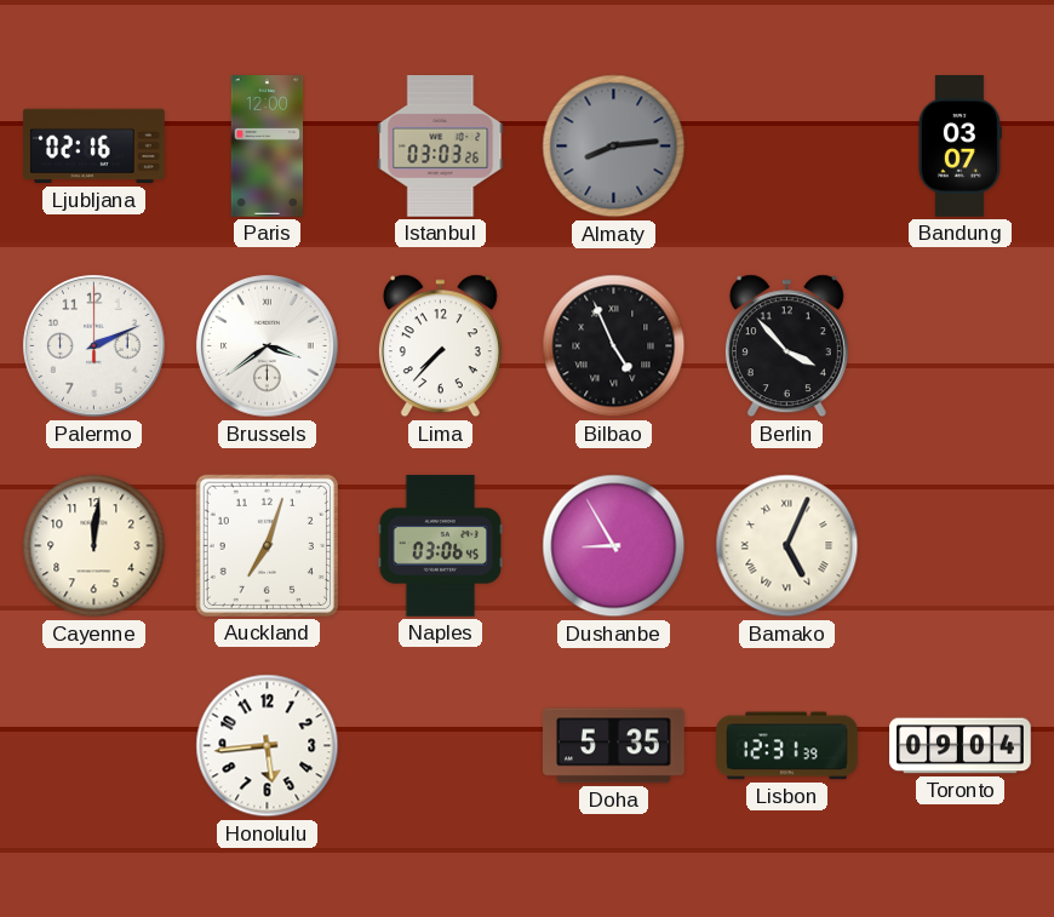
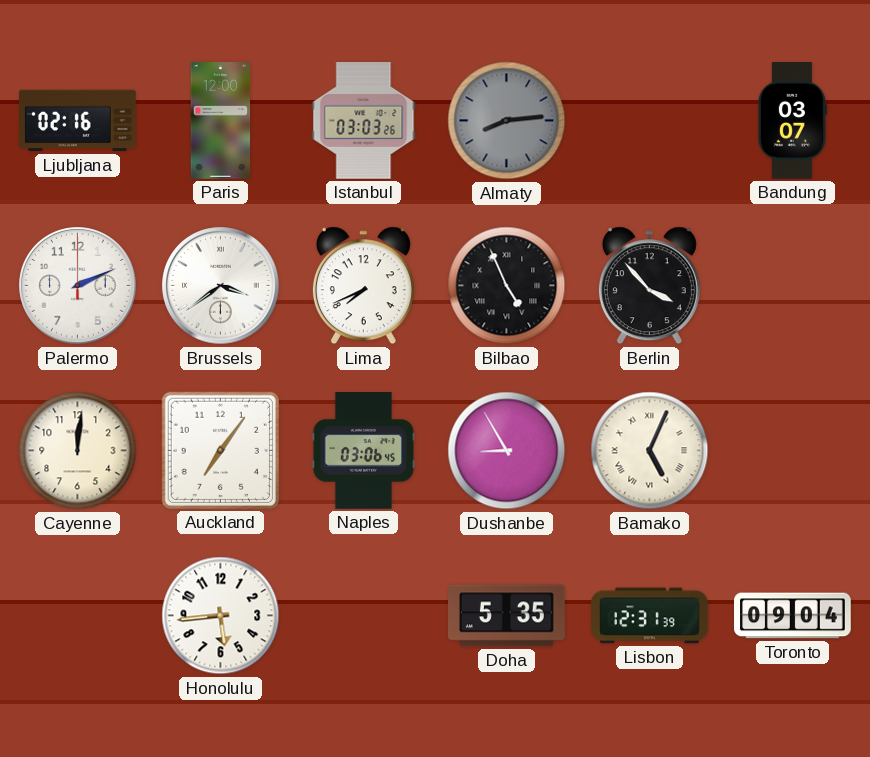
Lima: 7:37 -> 7:41 (363, 286)
Auckland: 7:03 -> 7:06 (220, 450)
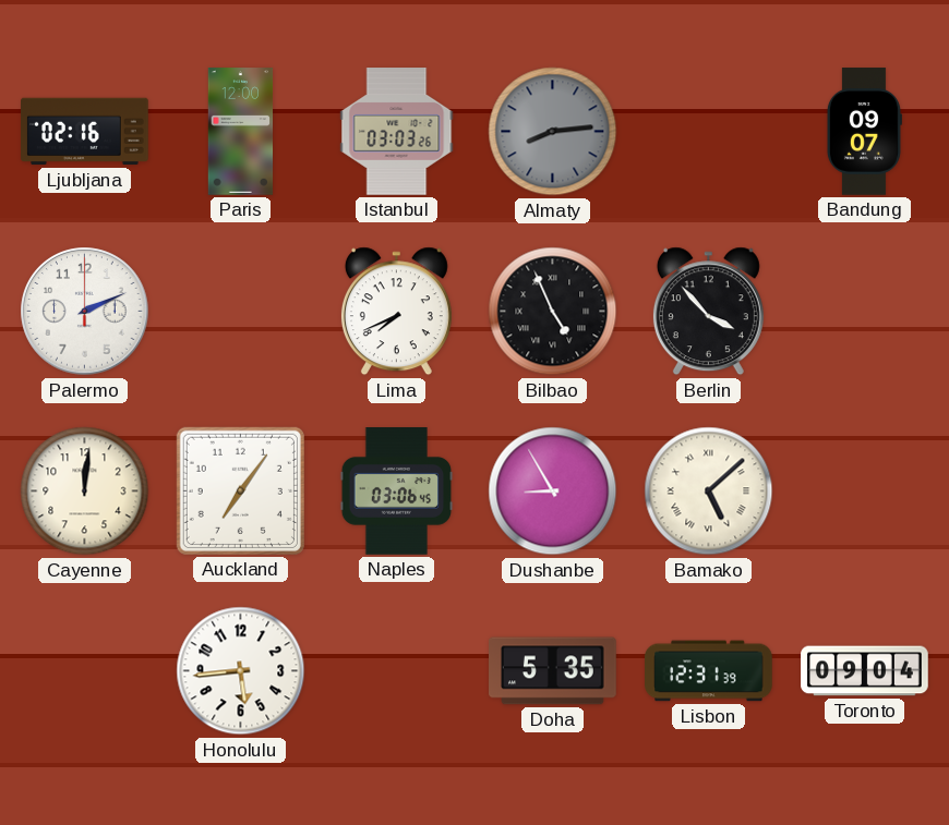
Bandung: 03:07 -> 09:07 (864, 132)
Brussels: 3:39 -> none (221, 286)
Bamako: 5:04 -> 5:08 (709, 492)
